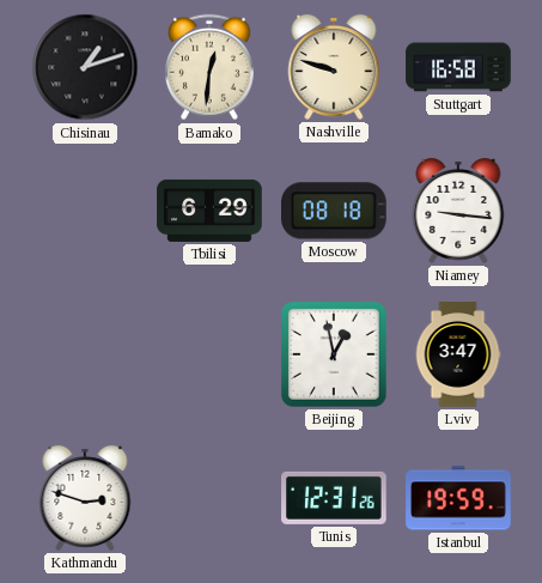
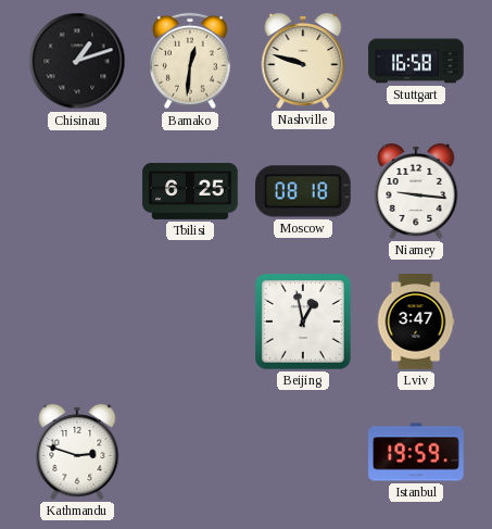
Tbilisi: 6:29 -> 6:25 (190, 191)
Tunis: 12:31 -> none (334, 498)
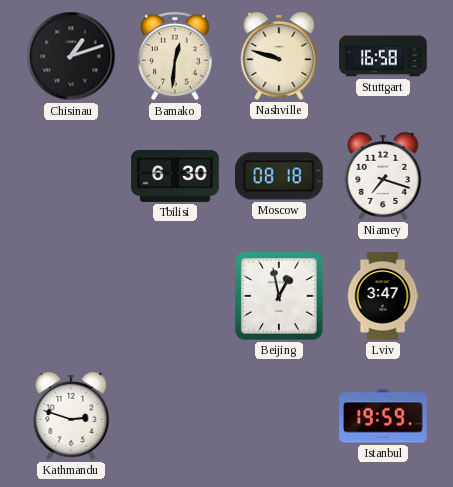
Tbilisi: 6:25 -> 6:30 (175, 176)
Niamey: 9:16 -> 7:18 (383, 176)
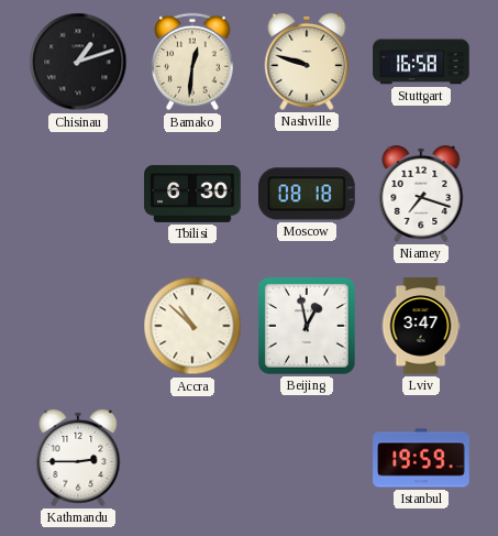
Accra: none -> 10:52 (192, 326)
Kathmandu: 2:48 -> 2:45 (78, 458)
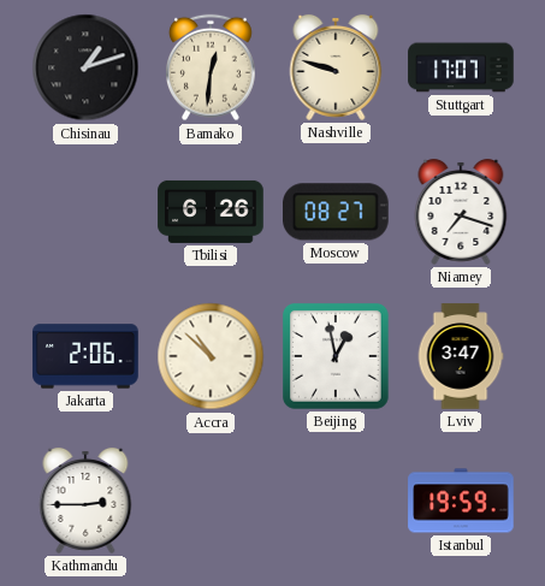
Stuttgart: 16:58 -> 17:07 (461, 67)
Tbilisi: 6:30 -> 6:26 (211, 212)
Moscow: 08:18 -> 08:27 (337, 212)
Jakarta: none -> 2:06 (85, 356)
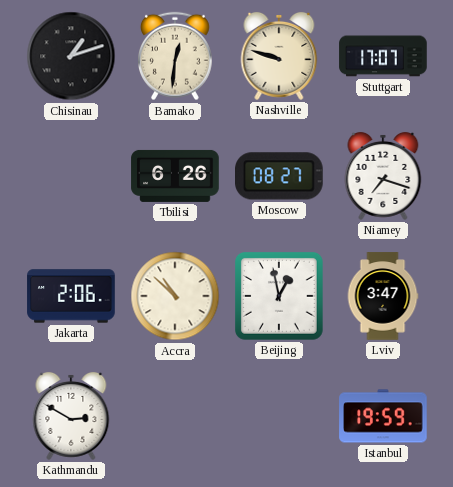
Kathmandu: 2:45 -> 2:50 (71, 416)
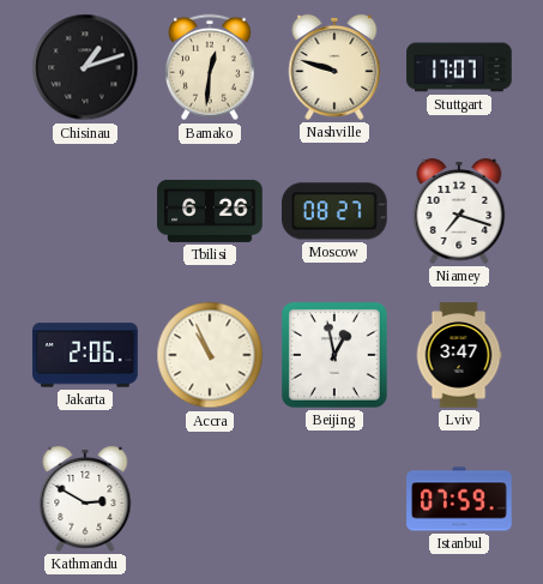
Accra: 10:52 -> 10:56 (210, 355)
Istanbul: 19:59 -> 07:59 (459, 499)
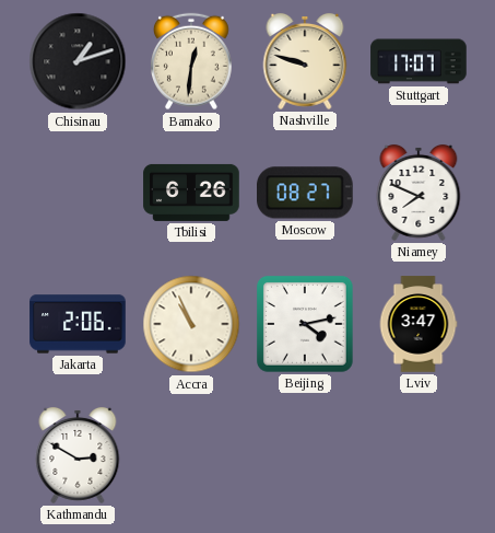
Niamey: 7:18 -> 7:49 (419, 193)
Beijing: 12:58 -> 4:13 (306, 325)
Istanbul: 07:59 -> none (459, 499)
